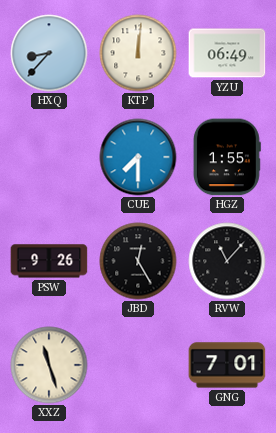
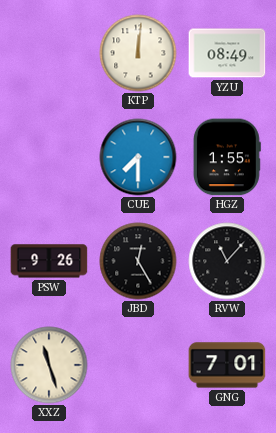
HXQ: 8:37 -> none (49, 53)
YZU: 06:49 -> 08:49 (227, 53)
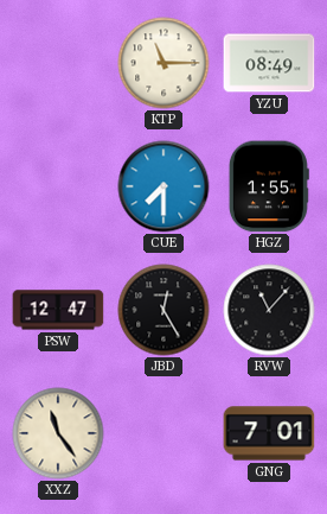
KTP: 12:01 -> 11:15 (163, 63)
PSW: 9:26 -> 12:47 (58, 310)
XXZ: 11:27 -> 11:24 (58, 433)
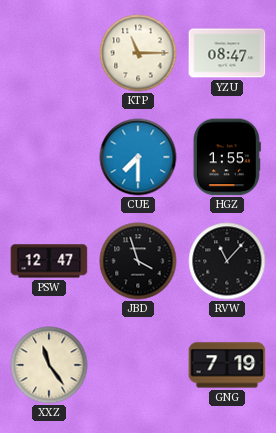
YZU: 08:49 -> 08:47 (227, 53)
JBD: 12:25 -> 3:57 (138, 261)
GNG: 7:01 -> 7:19 (227, 365)
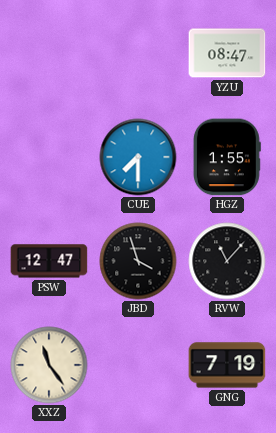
KTP: 11:15 -> none (138, 53)
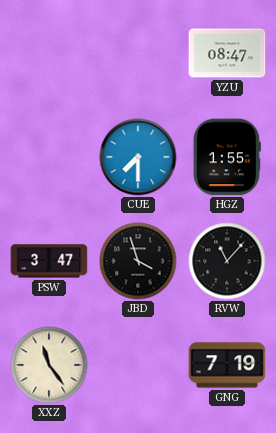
PSW: 12:47 -> 3:47 (49, 261)
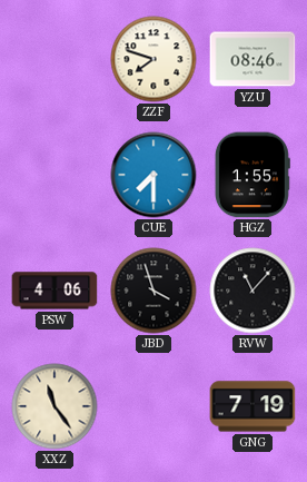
ZZF: none -> 7:48 (153, 59)
YZU: 08:47 -> 08:46 (252, 59)
PSW: 3:47 -> 4:06 (55, 291)
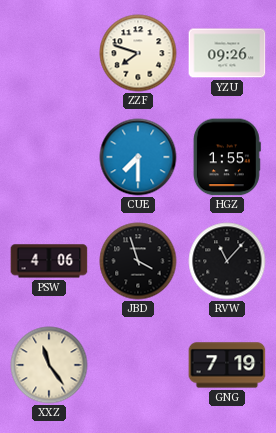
YZU: 08:46 -> 09:26 (227, 53)
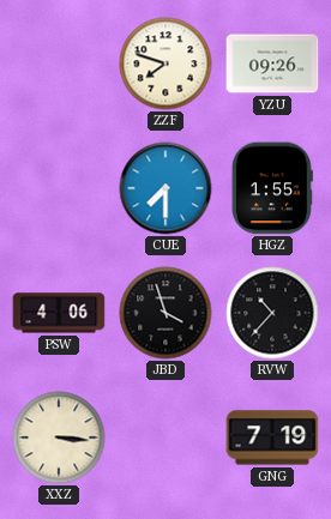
RVW: 11:07 -> 10:37 (272, 313)
XXZ: 11:24 -> 3:16 (59, 437)
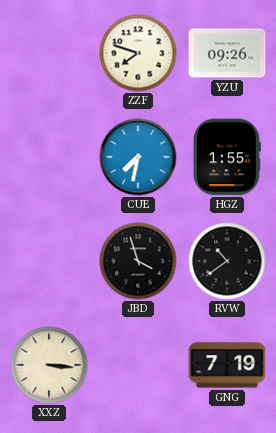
CUE: 7:30 -> 7:32 (138, 157)
PSW: 4:06 -> none (59, 313)
RVW: 10:37 -> 10:39 (227, 261)
